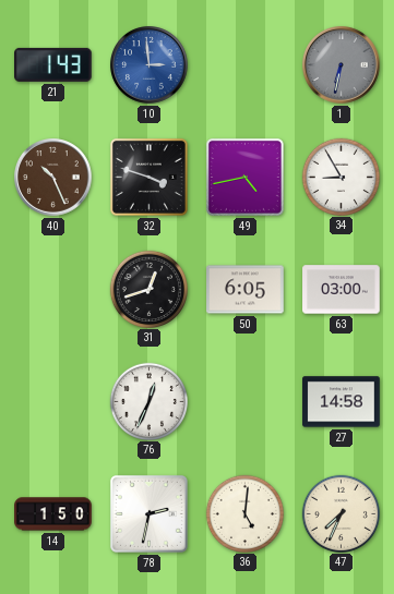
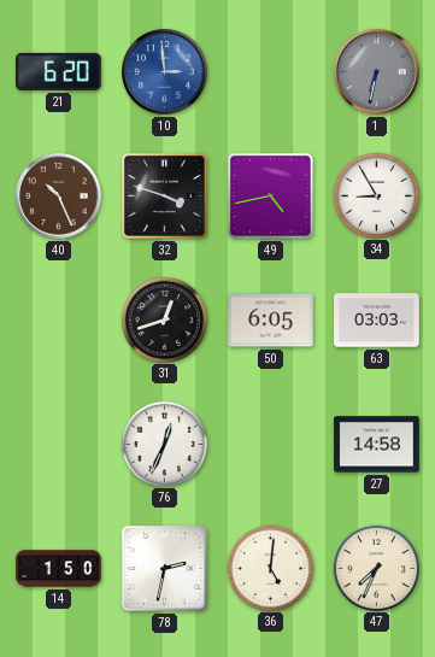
21: 1:43 -> 6:20 (59, 71)
63: 03:00 -> 03:03 (377, 321)
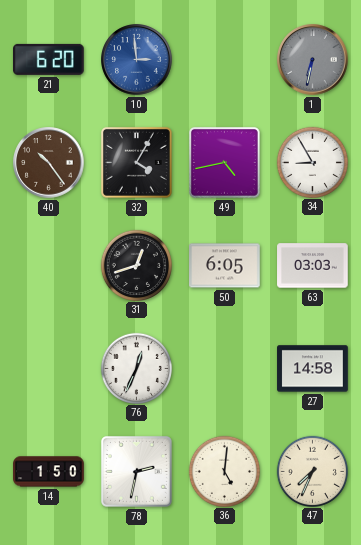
40: 10:26 -> 10:24 (49, 163)
32: 3:48 -> 4:05 (136, 162)
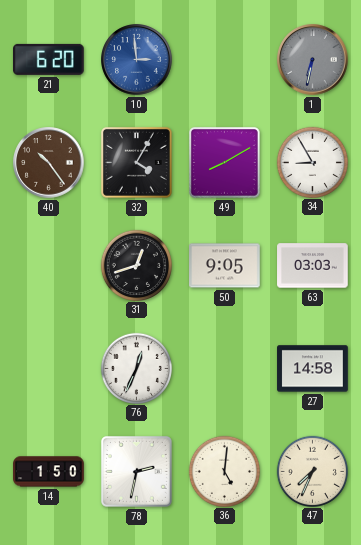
49: 4:43 -> 8:10 (224, 162)
50: 6:05 -> 9:05 (225, 266)
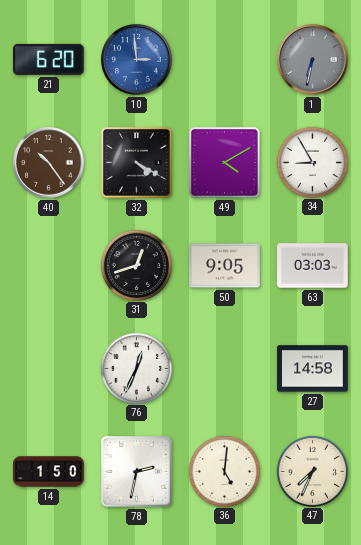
32: 4:05 -> 4:20 (136, 162)
49: 8:10 -> 4:10 (224, 162)
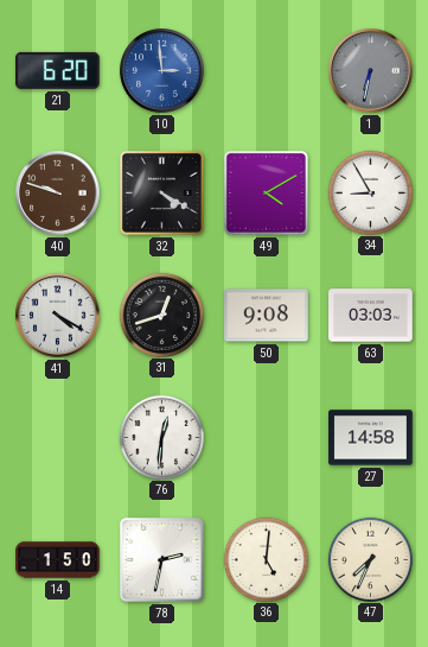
40: 10:24 -> 9:48 (58, 194)
41: none -> 4:20 (58, 316)
50: 9:05 -> 9:08 (267, 316)
76: 12:34 -> 12:31 (161, 437)
